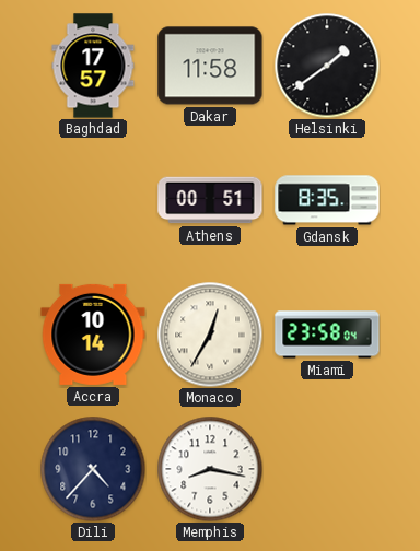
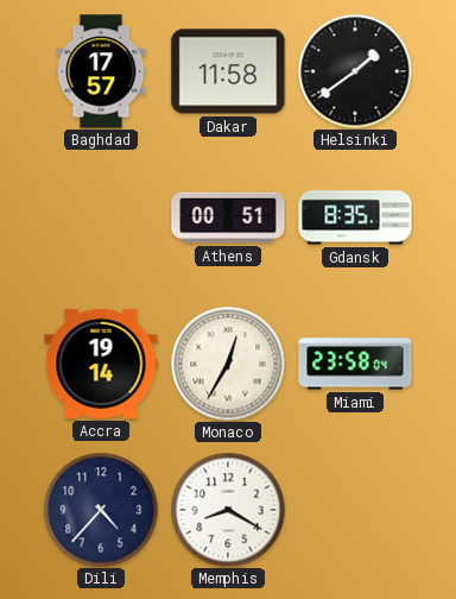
Accra: 10:14 -> 19:14 (101, 364)
Memphis: 8:17 -> 8:20 (228, 510)
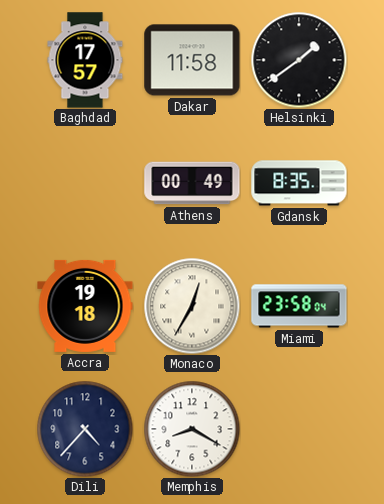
Athens: 00:51 -> 00:49 (192, 183)
Accra: 19:14 -> 19:18 (85, 306)
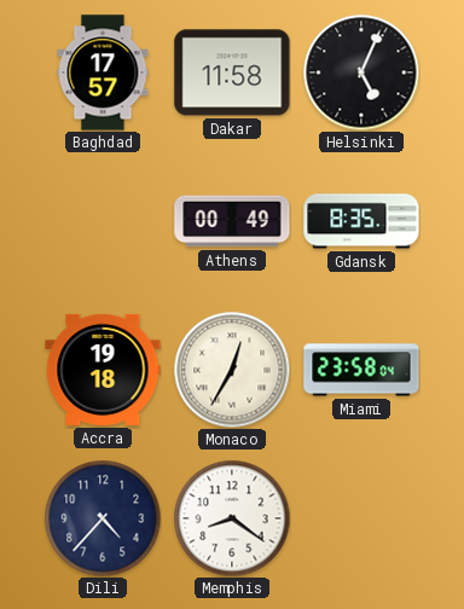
Helsinki: 1:39 -> 5:04 (361, 72)
Memphis: 8:20 -> 8:21 (232, 518)
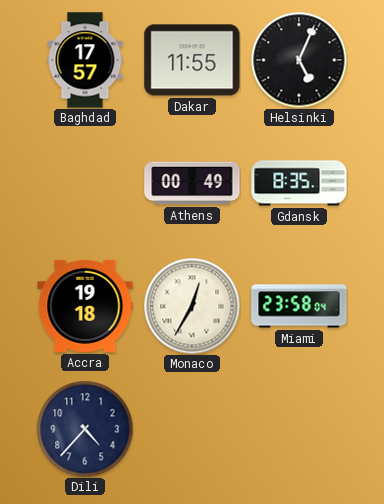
Dakar: 11:58 -> 11:55 (192, 60)
Memphis: 8:21 -> none (232, 518)
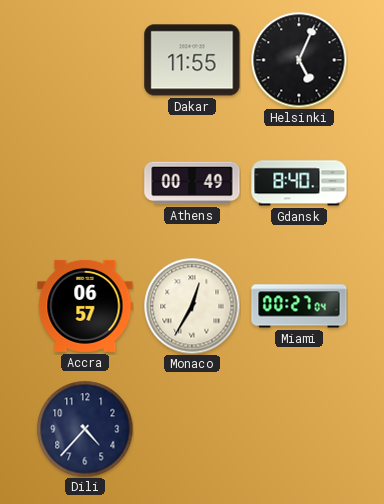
Baghdad: 17:57 -> none (85, 60)
Gdansk: 8:35 -> 8:40 (299, 183)
Accra: 19:18 -> 06:57 (85, 306)
Miami: 23:58 -> 00:27 (299, 306)
